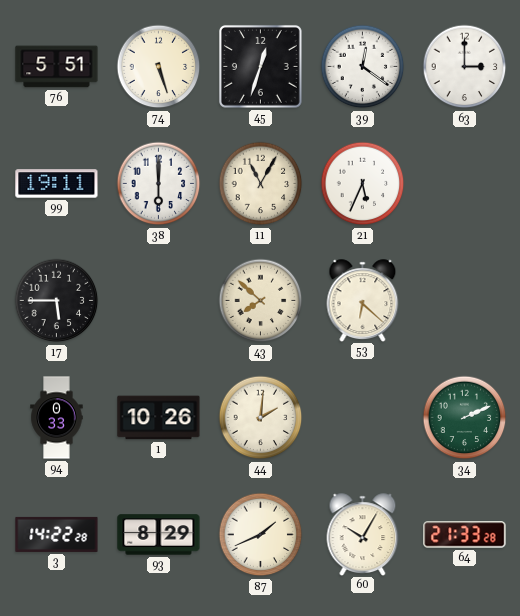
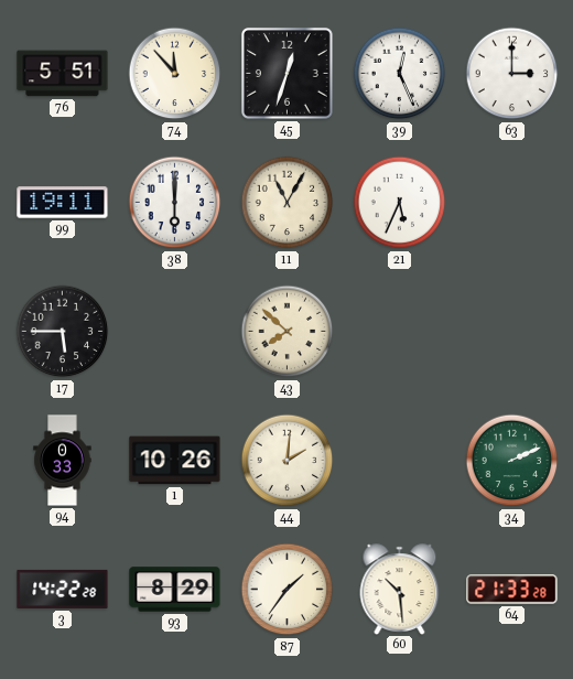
74: 5:27 -> 11:53 (175, 74)
39: 12:21 -> 12:26 (400, 74)
53: 6:22 -> none (363, 300)
87: 1:41 -> 1:36 (288, 590)
60: 10:05 -> 10:29 (400, 589)
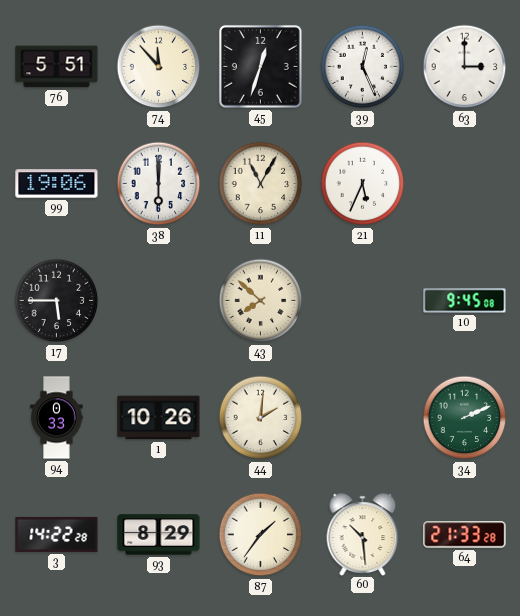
99: 19:11 -> 19:06 (57, 184)
10: none -> 9:45 (465, 301)
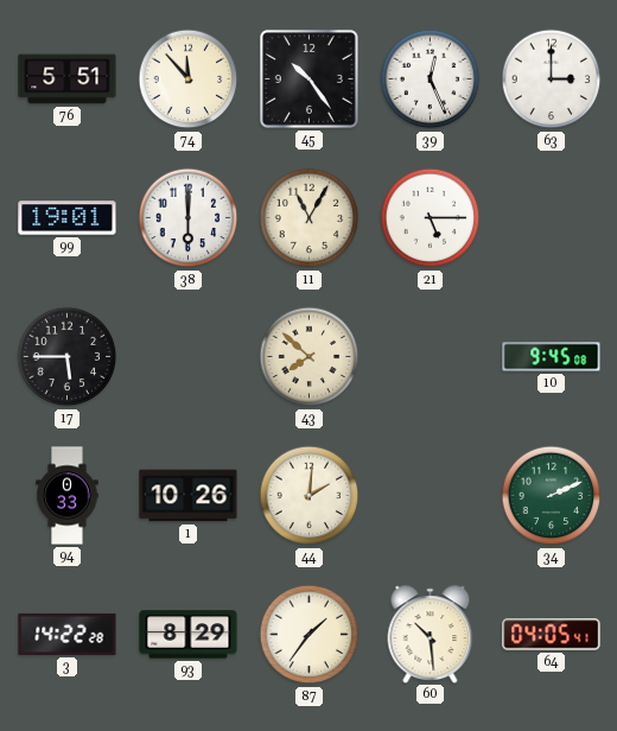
45: 12:33 -> 10:24 (308, 78)
99: 19:06 -> 19:01 (68, 218)
21: 5:34 -> 5:15 (431, 218)
64: 21:33 -> 04:05 (552, 635)
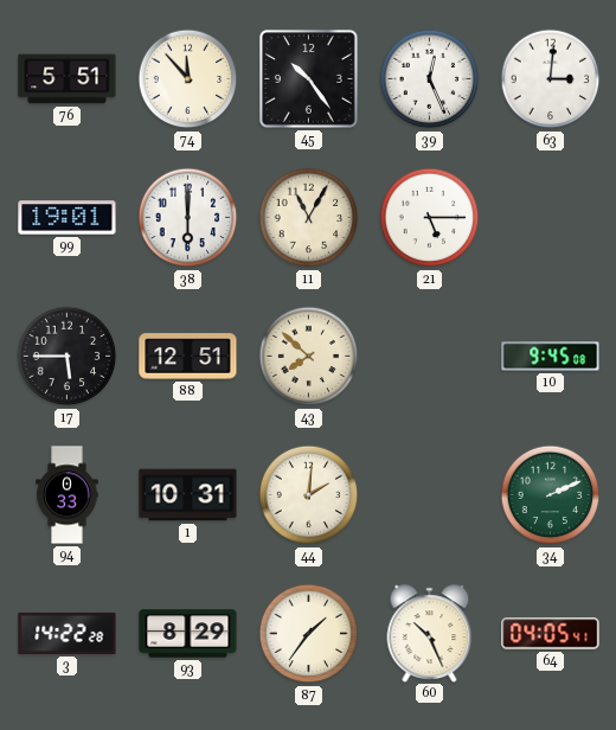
63: 3:00 -> 3:01 (551, 79)
88: none -> 12:51 (188, 357)
1: 10:26 -> 10:31 (188, 495)
60: 10:29 -> 10:26 (430, 633)
